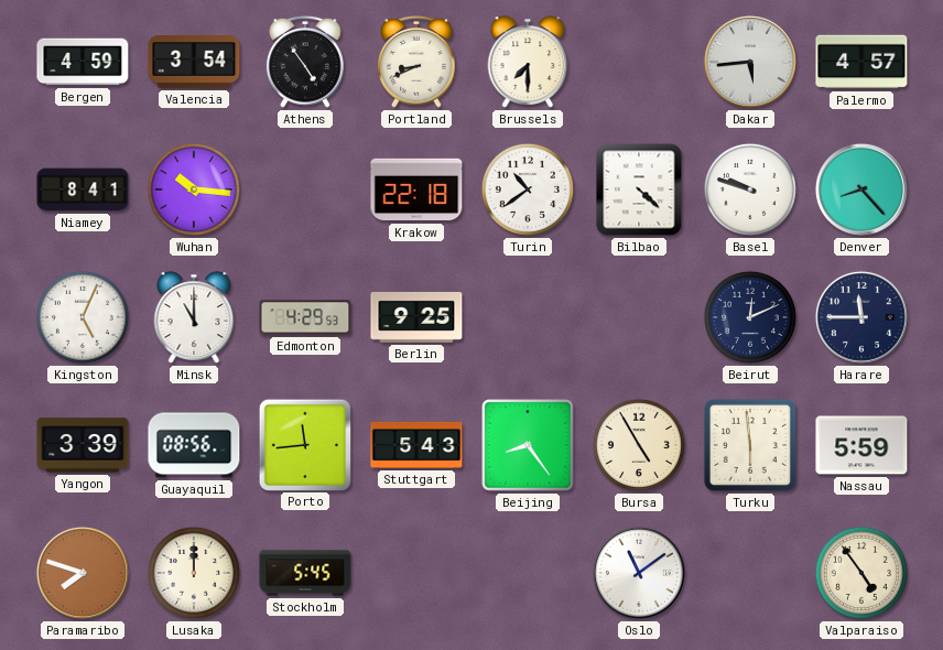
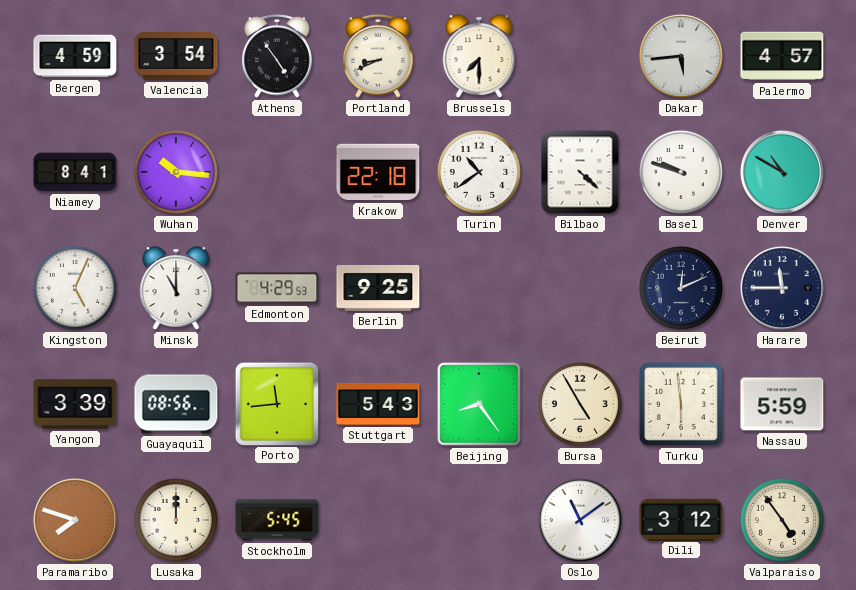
Denver: 8:23 -> 10:50 (782, 172)
Dili: none -> 3:12 (681, 519)
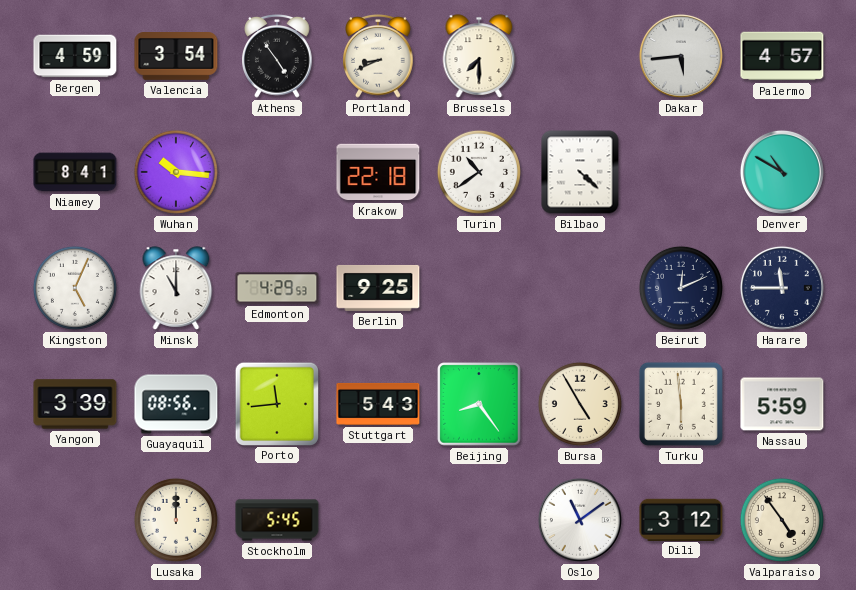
Basel: 9:48 -> none (681, 172)
Paramaribo: 7:48 -> none (75, 520)
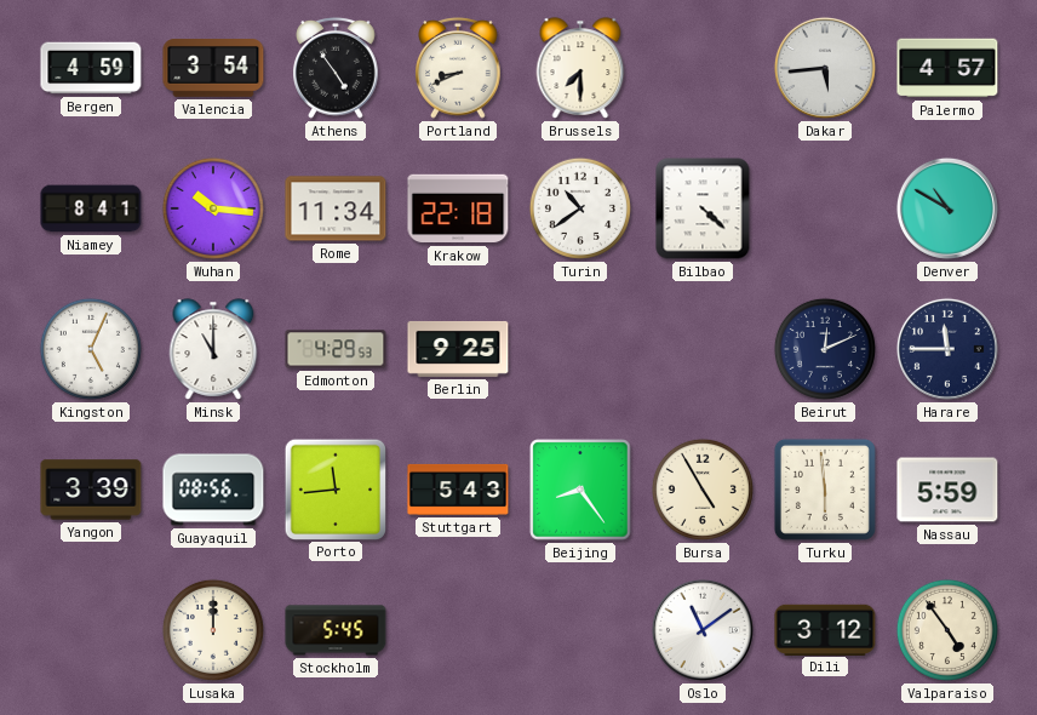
Rome: none -> 11:34 (336, 208)
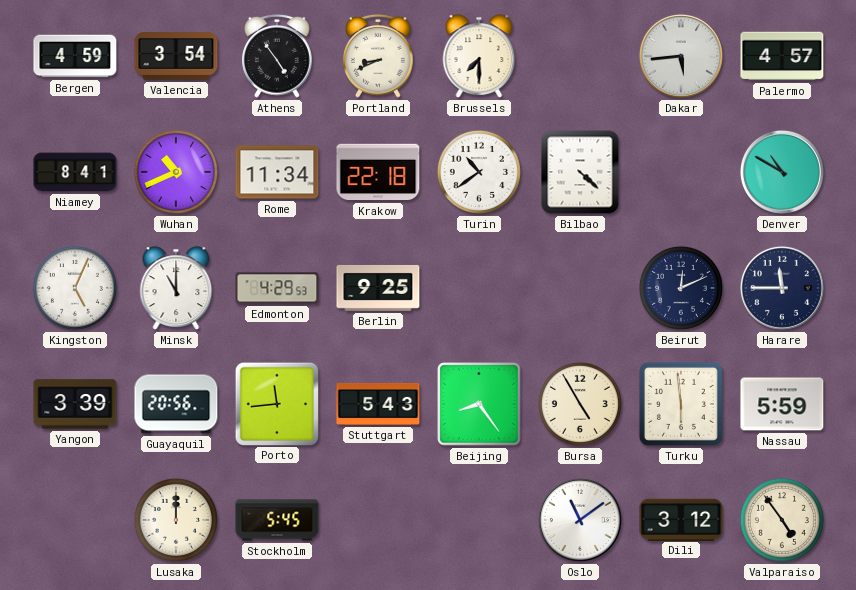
Wuhan: 10:16 -> 10:41 (176, 172)
Guayaquil: 08:56 -> 20:56 (176, 404)
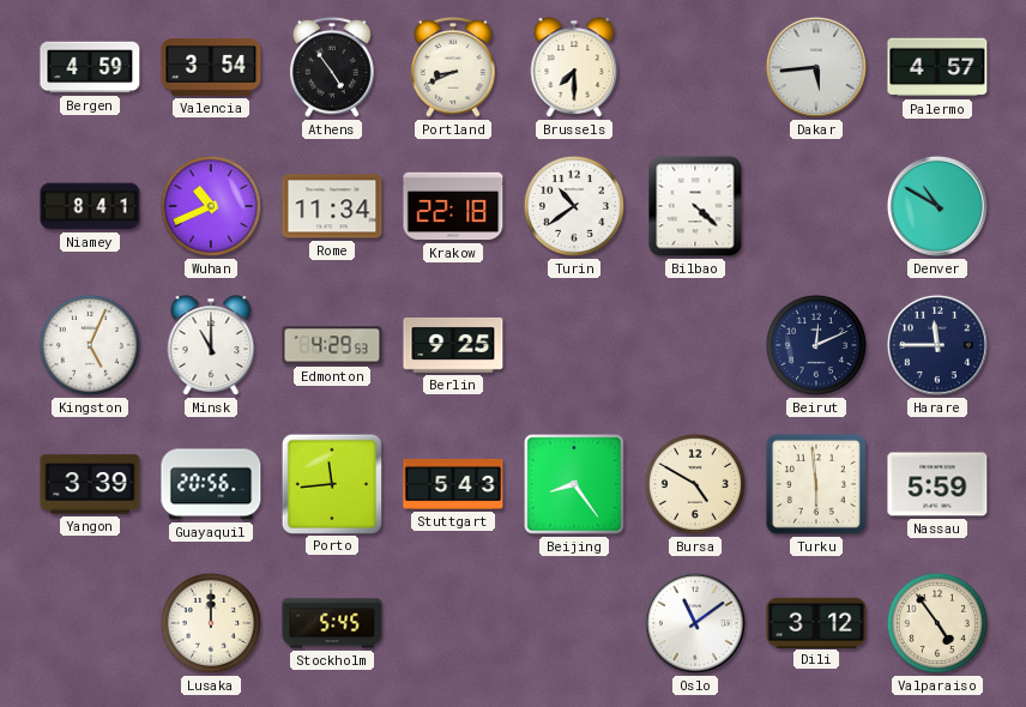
Bursa: 4:55 -> 4:50 (695, 484)
